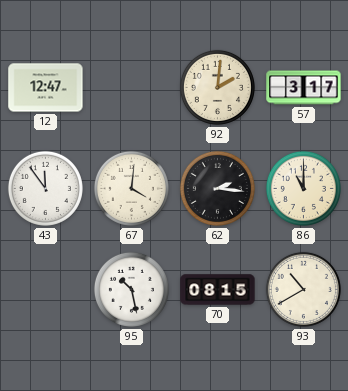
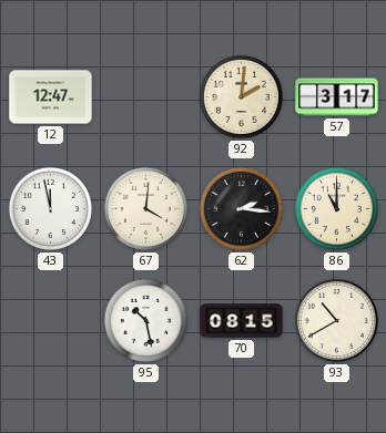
43: 11:54 -> 11:58 (50, 208)
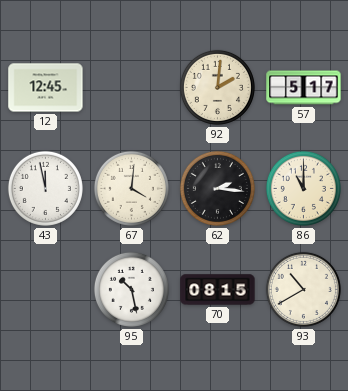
12: 12:47 -> 12:45 (46, 88)
57: 3:17 -> 5:17 (304, 88)
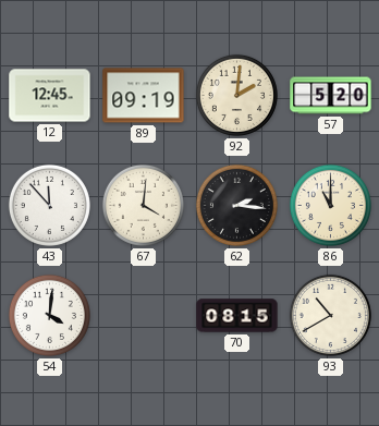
89: none -> 09:19 (144, 96)
57: 5:17 -> 5:20 (331, 96)
43: 11:58 -> 11:53 (49, 205)
54: none -> 4:01 (49, 315)
95: 10:28 -> none (131, 289)
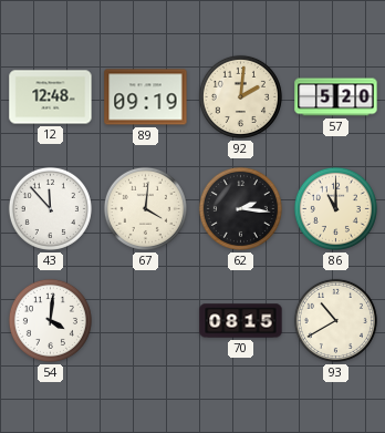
12: 12:45 -> 12:48 (51, 97)
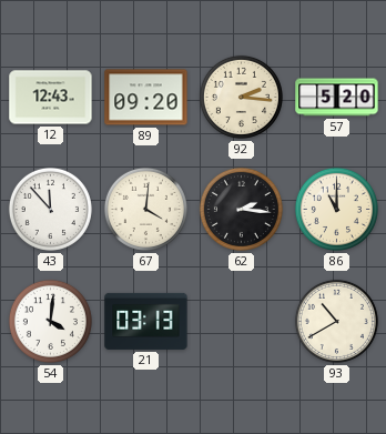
12: 12:48 -> 12:43 (51, 98)
89: 09:19 -> 09:20 (146, 98)
92: 2:01 -> 2:16 (241, 97)
21: none -> 03:13 (146, 321)
70: 08:15 -> none (241, 321)
